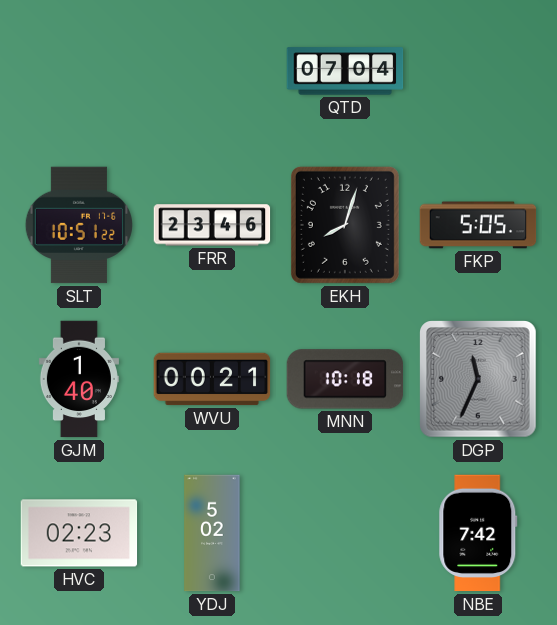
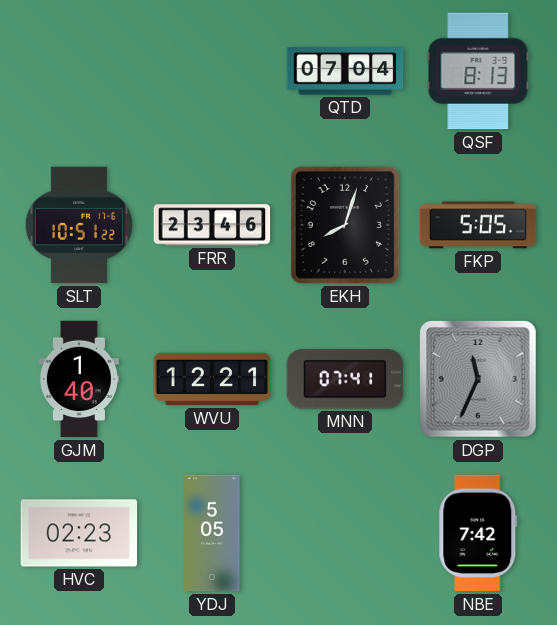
QSF: none -> 8:13 (478, 71)
WVU: 00:21 -> 12:21 (212, 379)
MNN: 10:18 -> 07:41 (345, 379)
YDJ: 5:02 -> 5:05 (212, 533)
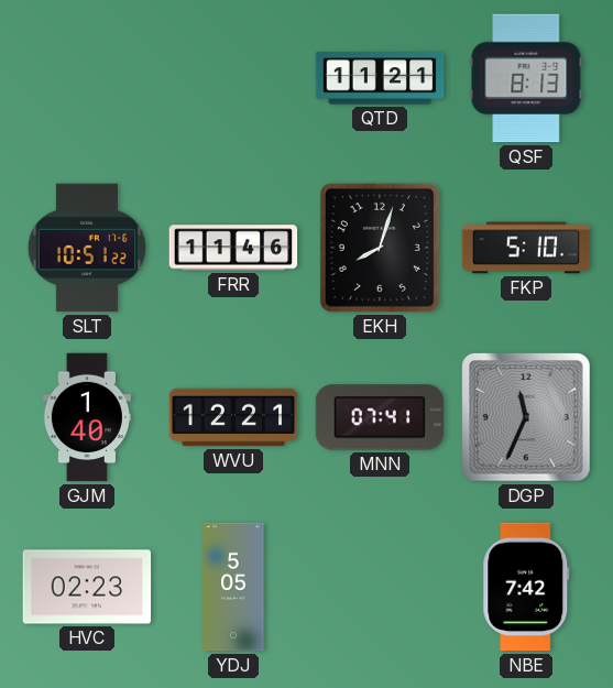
QTD: 07:04 -> 11:21 (380, 78)
FRR: 23:46 -> 11:46 (233, 248)
FKP: 5:05 -> 5:10 (526, 248)
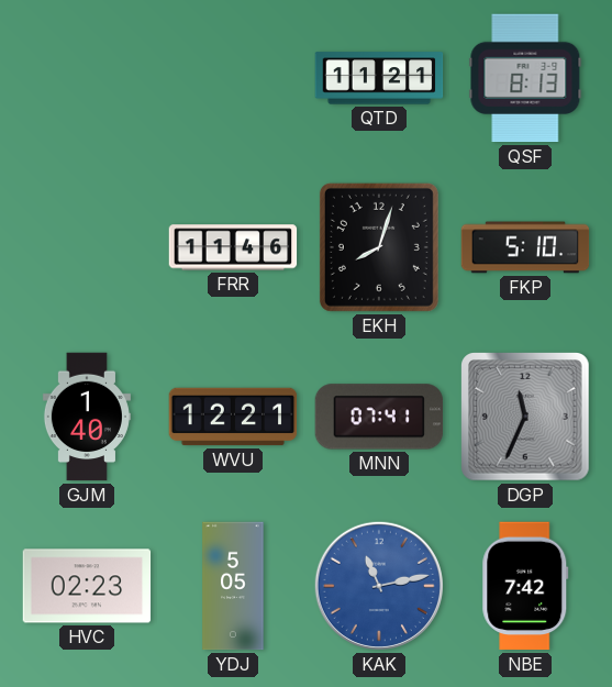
SLT: 10:51 -> none (87, 248)
KAK: none -> 11:13 (379, 586)
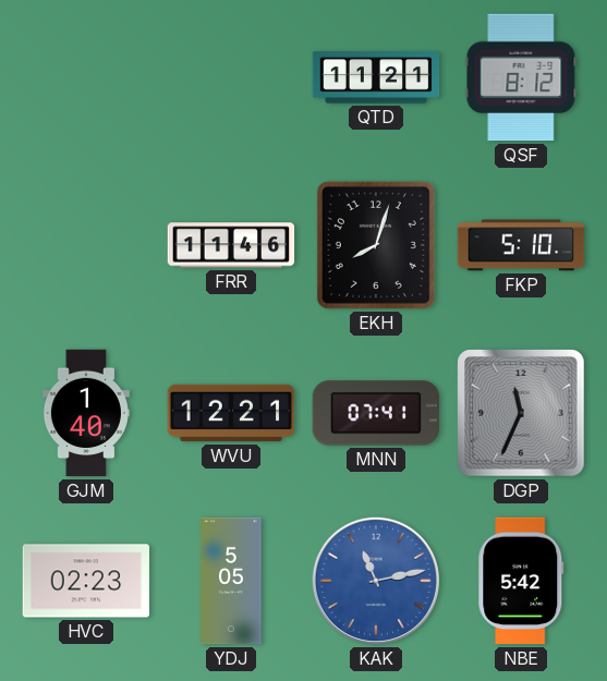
QSF: 8:13 -> 8:12 (521, 77)
NBE: 7:42 -> 5:42 (521, 581)
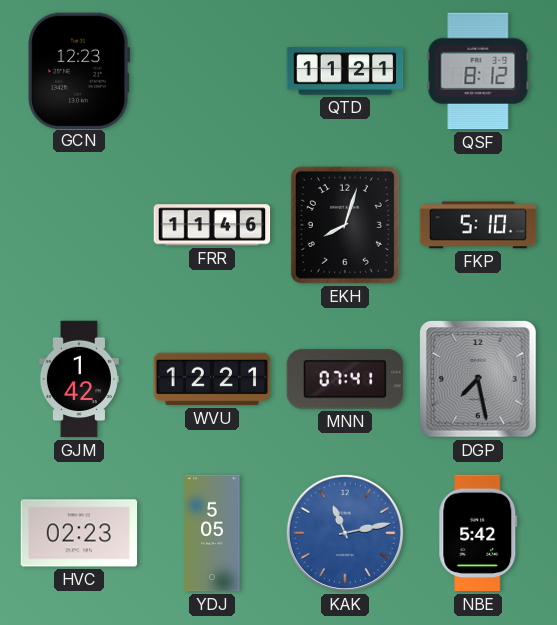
GCN: none -> 12:23 (79, 70)
GJM: 1:40 -> 1:42 (79, 379)
DGP: 11:34 -> 7:28 (479, 380)
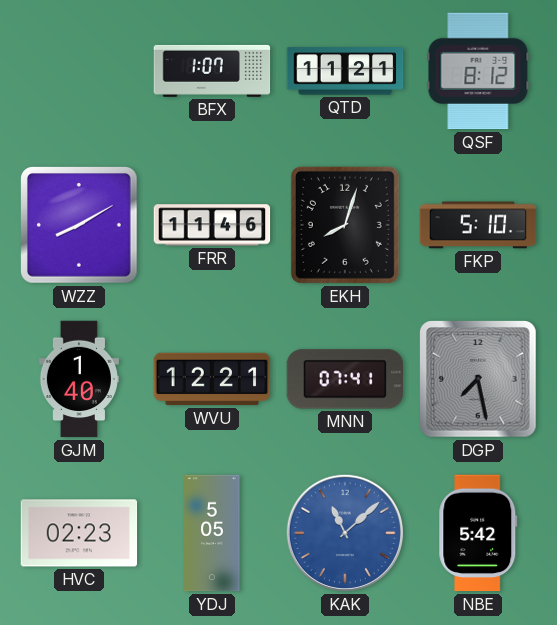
GCN: 12:23 -> none (79, 70)
BFX: none -> 1:07 (212, 71)
WZZ: none -> 8:10 (80, 226)
GJM: 1:42 -> 1:40 (79, 379)
KAK: 11:13 -> 11:08 (345, 533)
